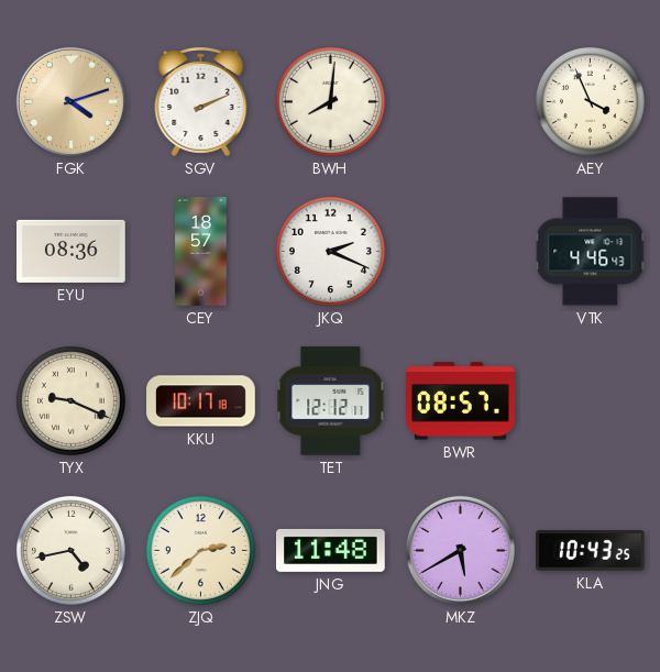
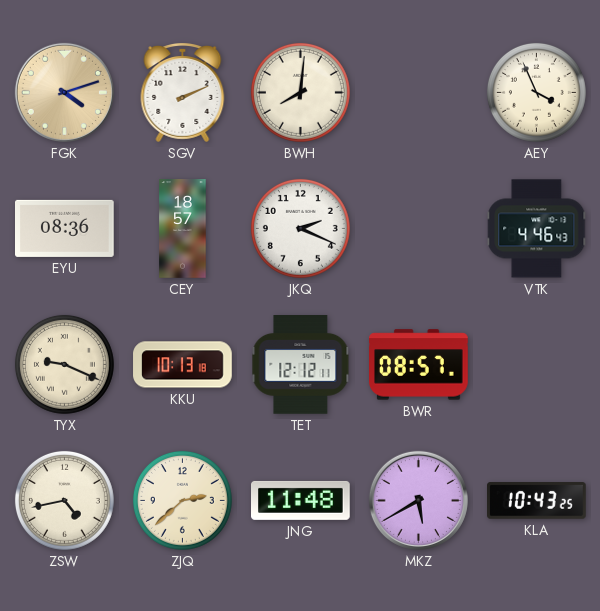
KKU: 10:17 -> 10:13 (183, 365)
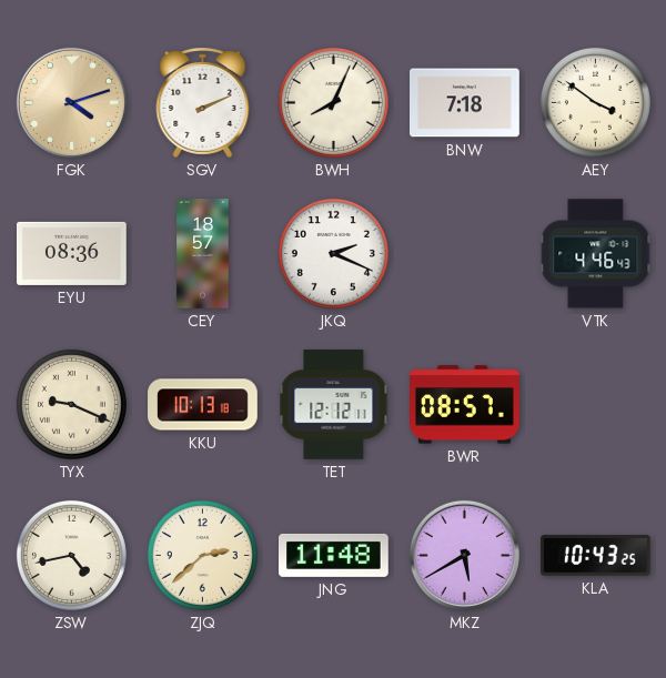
BWH: 8:01 -> 8:04 (333, 102)
BNW: none -> 7:18 (465, 103)
AEY: 3:56 -> 3:51 (595, 102)
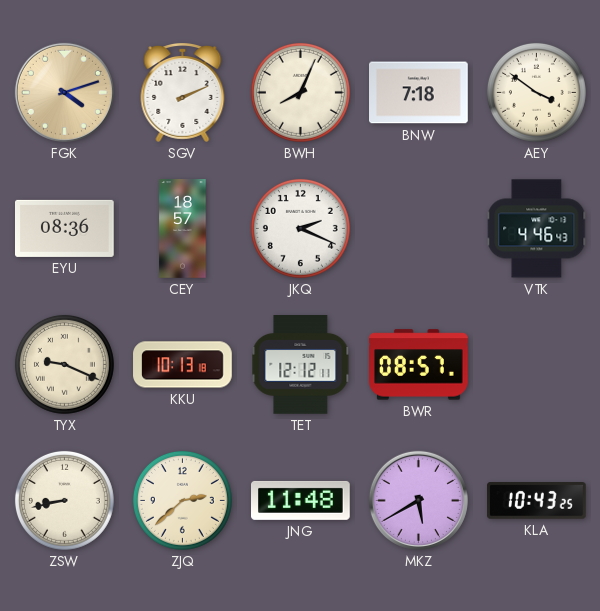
ZSW: 4:43 -> 8:43 (64, 500)
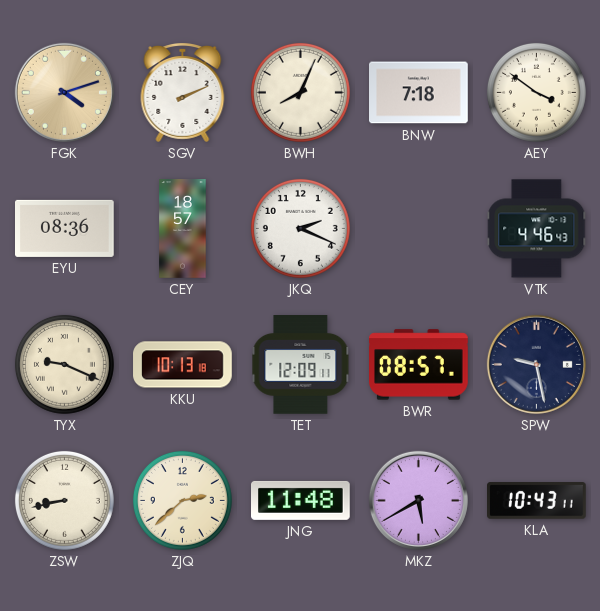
TET: 12:12 -> 12:09 (301, 365)
SPW: none -> 9:28 (536, 364)
KLA: 10:43:25 -> 10:43:11 (537, 501)
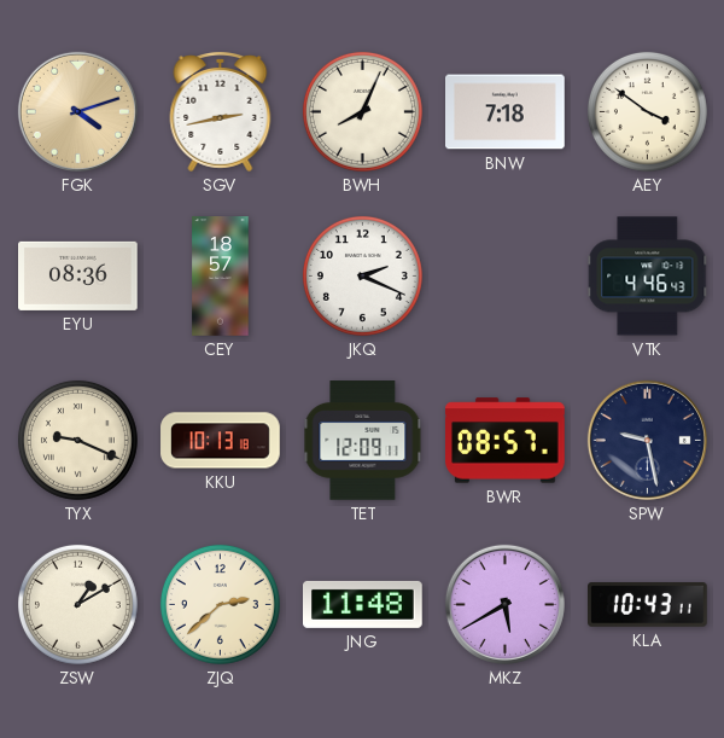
SGV: 2:11 -> 2:43 (221, 112)
ZSW: 8:43 -> 1:10 (77, 604)
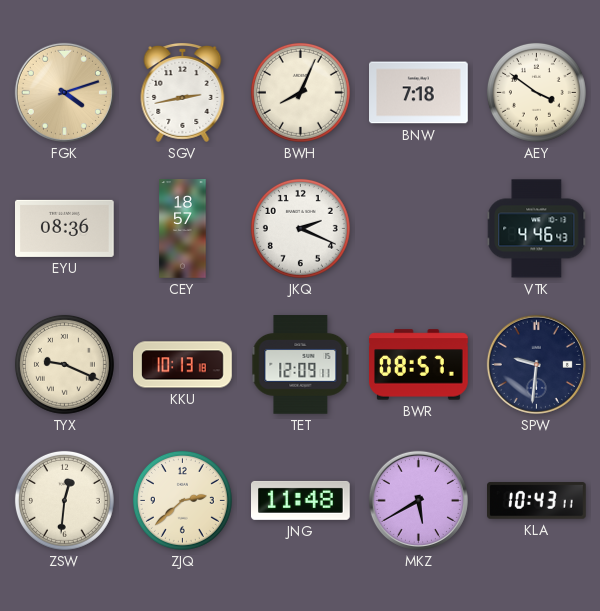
SPW: 9:28 -> 9:31 (536, 364)
ZSW: 1:10 -> 12:31 (64, 500)
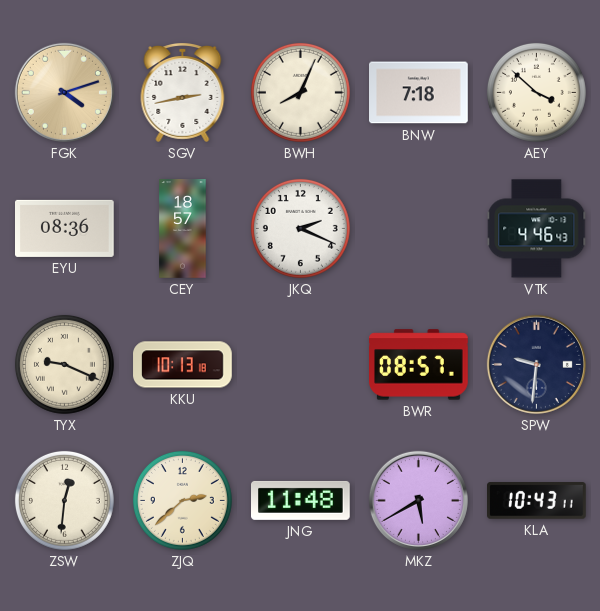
AEY: 3:51 -> 3:52 (536, 92)
TET: 12:09 -> none (301, 365)
